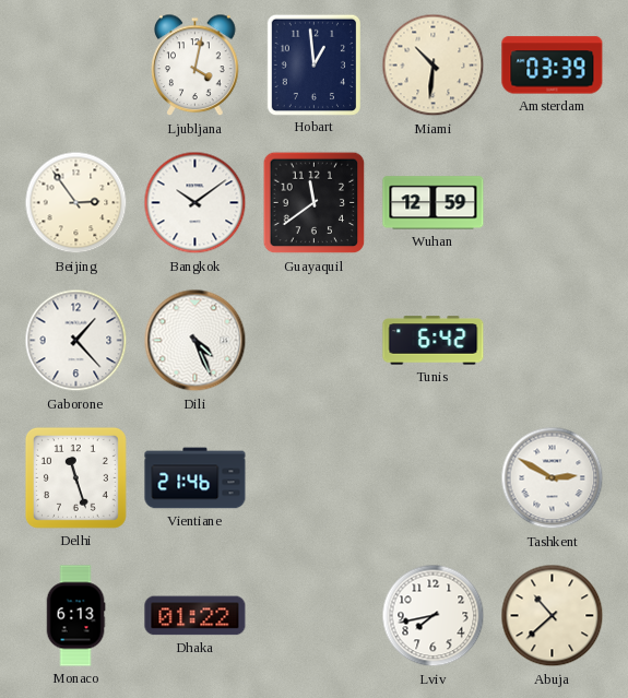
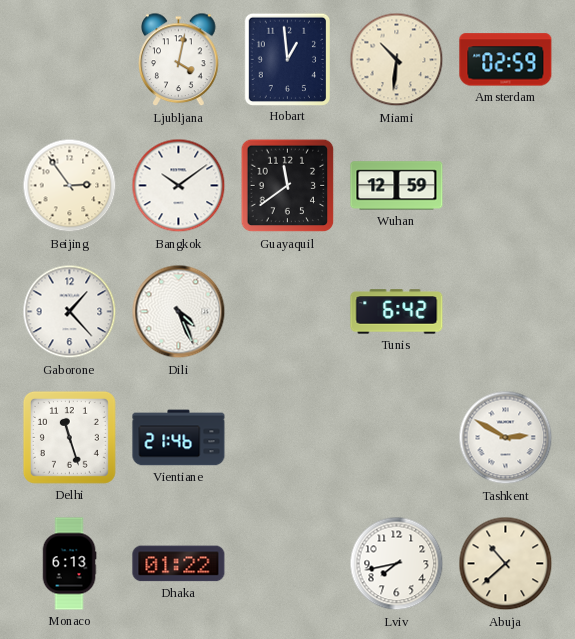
Amsterdam: 03:39 -> 02:59 (506, 60)
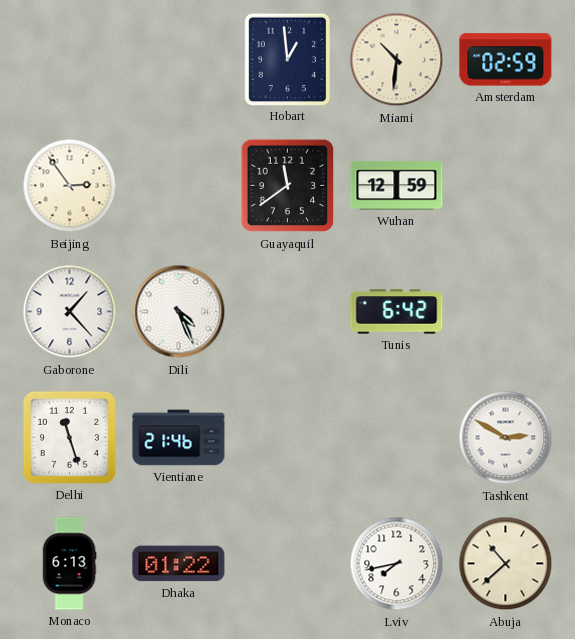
Ljubljana: 4:02 -> none (179, 60)
Bangkok: 10:09 -> none (179, 186)
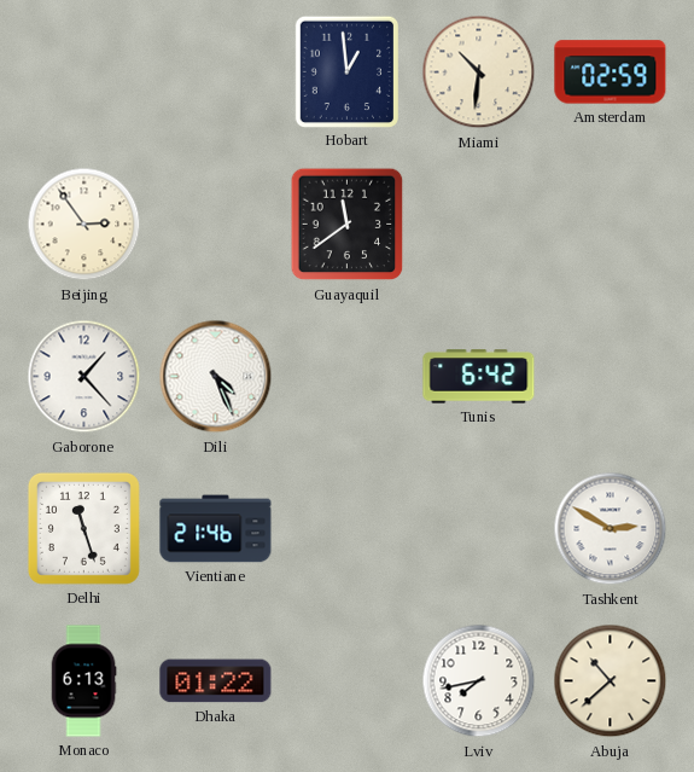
Wuhan: 12:59 -> none (397, 186)
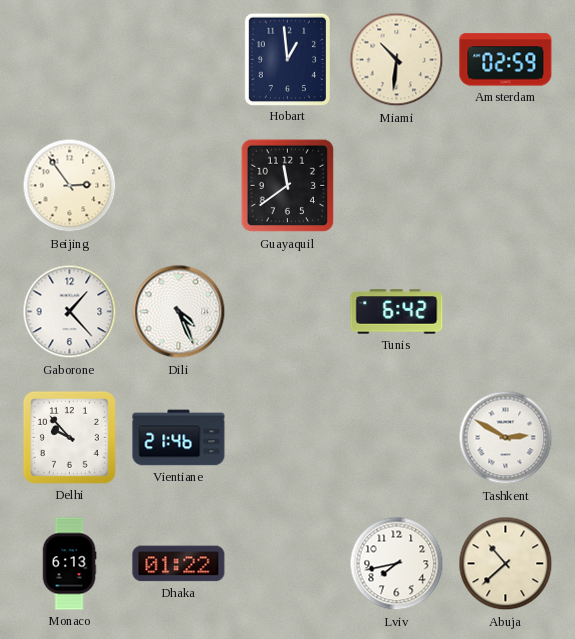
Delhi: 11:27 -> 9:53 (69, 437)
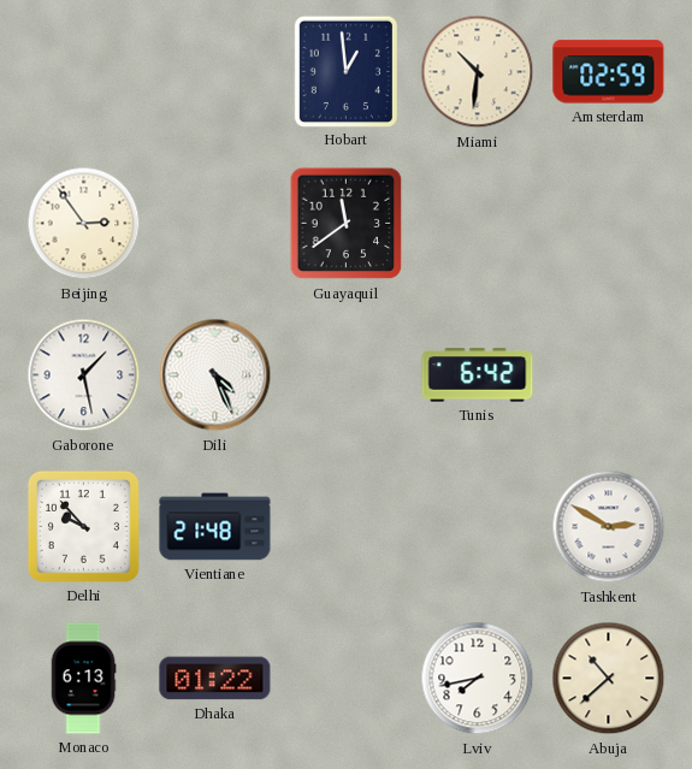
Gaborone: 1:23 -> 1:28 (84, 375)
Vientiane: 21:46 -> 21:48 (215, 527)
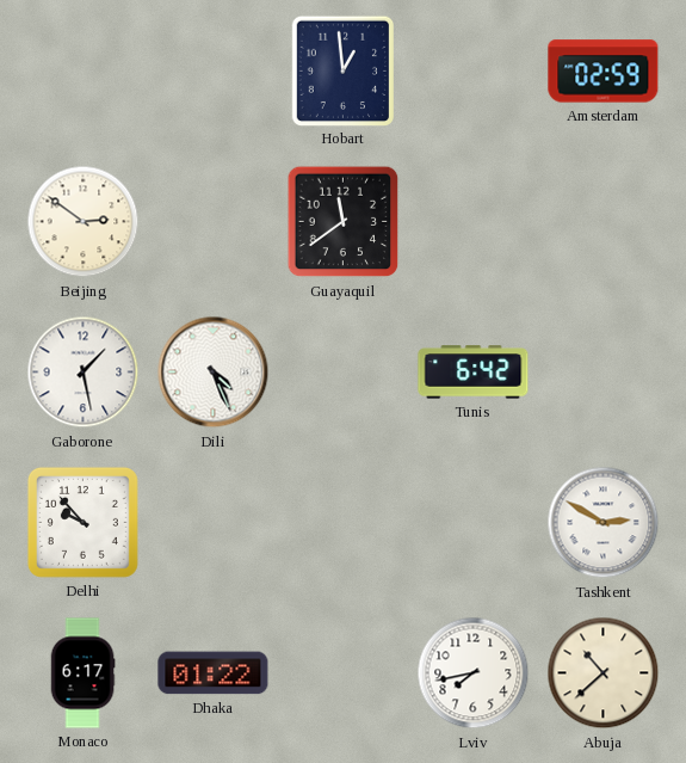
Miami: 10:31 -> none (478, 72)
Beijing: 2:54 -> 2:51 (84, 222)
Vientiane: 21:48 -> none (215, 527)
Monaco: 6:13 -> 6:17 (82, 673)
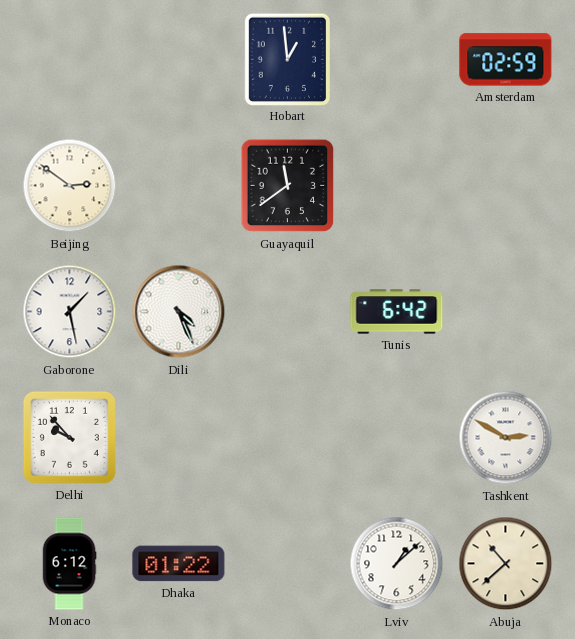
Monaco: 6:17 -> 6:12 (69, 564)
Lviv: 7:43 -> 1:08 (397, 564)
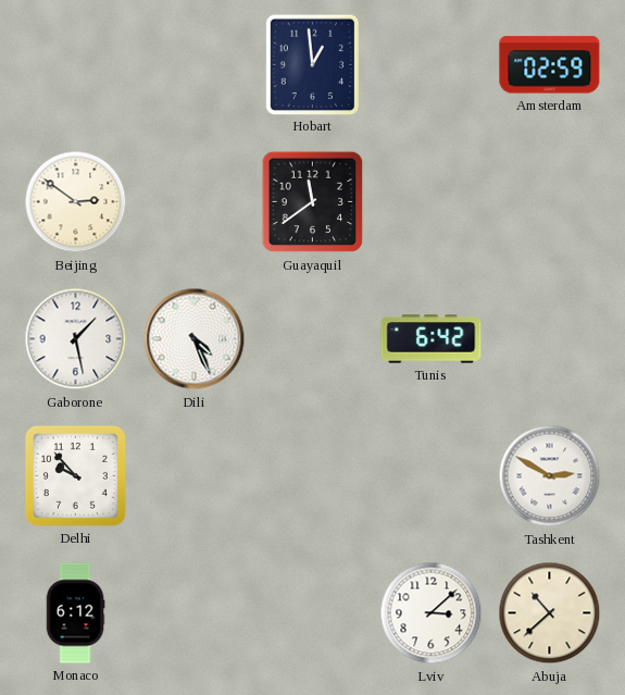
Dhaka: 01:22 -> none (179, 564)
Lviv: 1:08 -> 3:08 (432, 613)
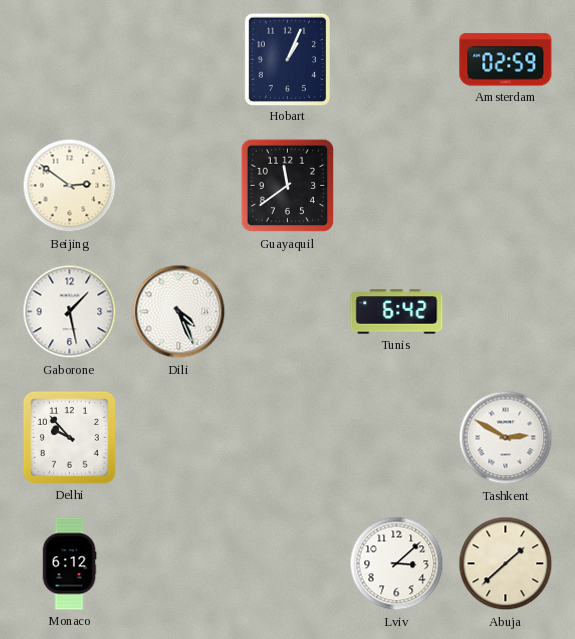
Hobart: 12:59 -> 1:04 (287, 59)
Abuja: 10:38 -> 1:38 (506, 564)
